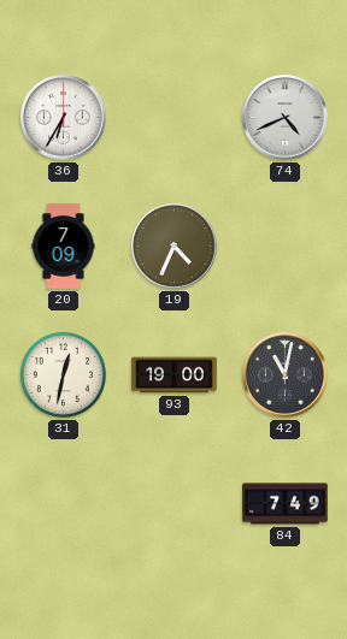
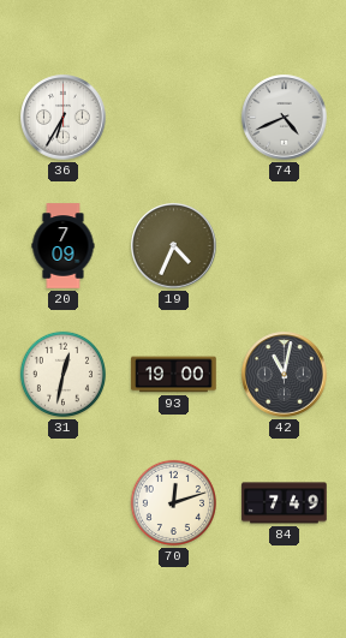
70: none -> 12:12 (173, 502)
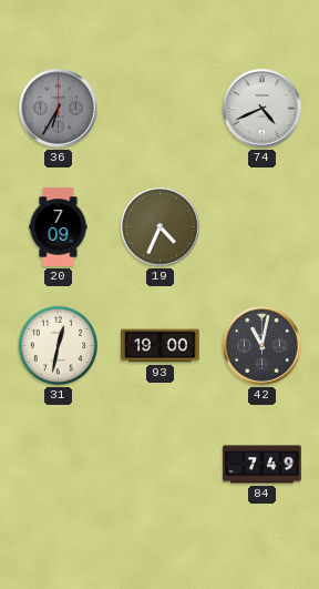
36 dial: white -> grey (59, 109)
70: 12:12 -> none (173, 502)
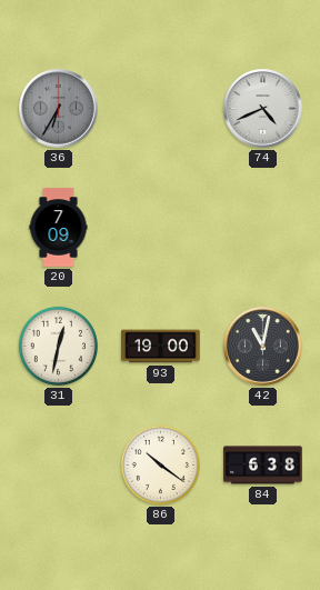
19: 4:34 -> none (161, 227)
86: none -> 10:21 (160, 464)
84: 7:49 -> 6:38 (263, 466)
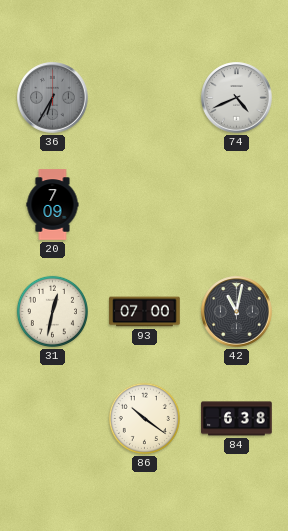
93: 19:00 -> 07:00 (145, 312)
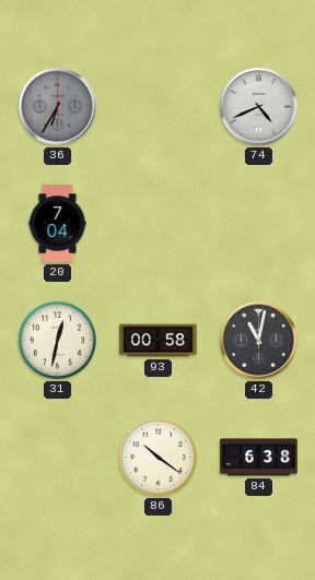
20: 7:09 -> 7:04 (58, 224)
93: 07:00 -> 00:58 (159, 341)
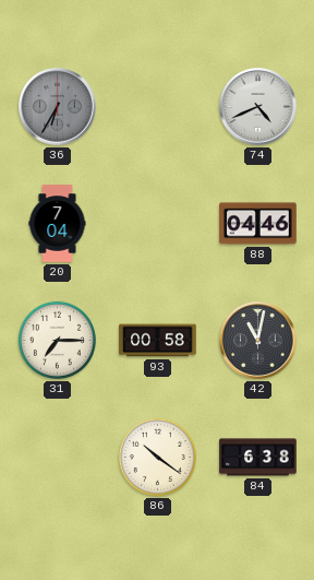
88: none -> 04:46 (258, 224)
31: 12:32 -> 7:15 (57, 340)
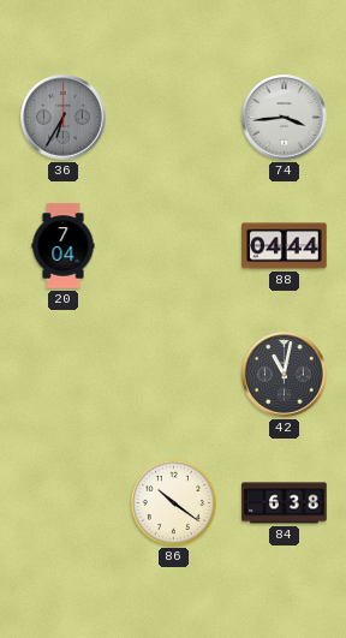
74: 4:41 -> 3:44 (285, 118)
88: 04:46 -> 04:44 (285, 246)
31: 7:15 -> none (57, 340)
93: 00:58 -> none (158, 341)
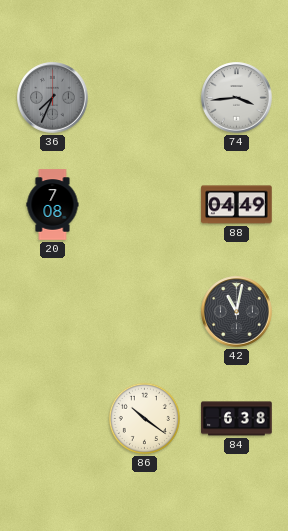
36: 6:35 -> 7:34 (53, 98)
20: 7:04 -> 7:08 (53, 205)
88: 04:44 -> 04:49 (237, 205)
